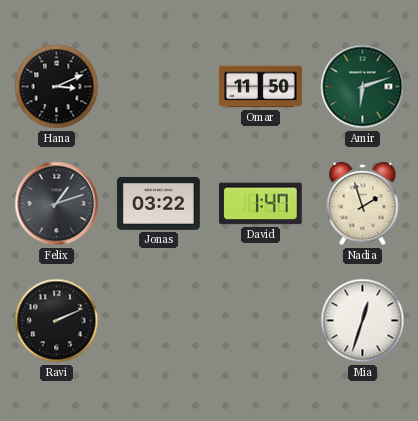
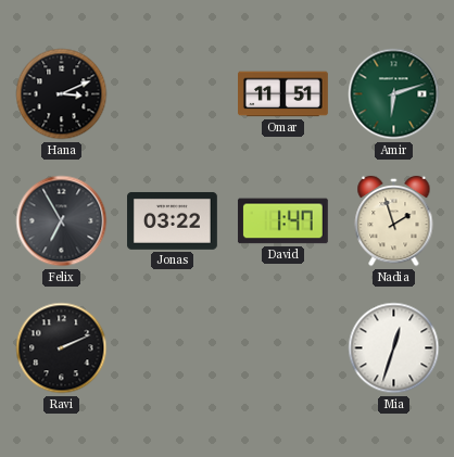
Omar: 11:50 -> 11:51 (283, 94)
Felix: 1:12 -> 6:55 (62, 221)
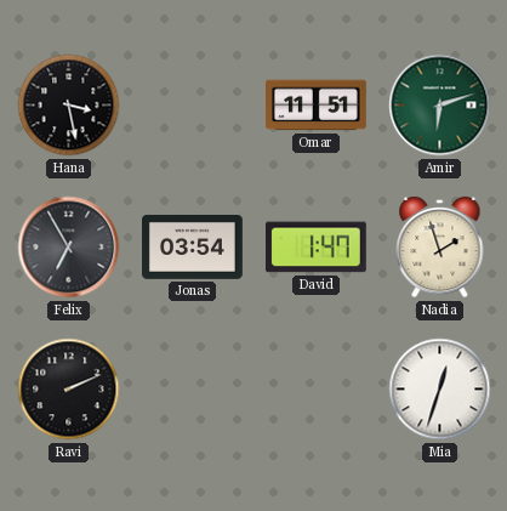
Hana: 3:11 -> 3:28 (69, 106)
Jonas: 03:22 -> 03:54 (193, 246)
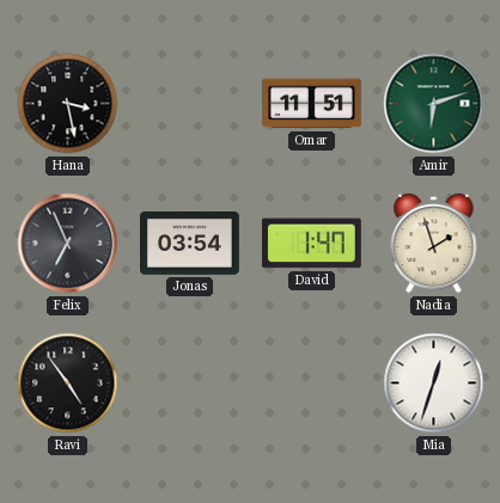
Felix: 6:55 -> 6:56 (68, 244)
Ravi: 2:11 -> 4:54 (68, 384)
